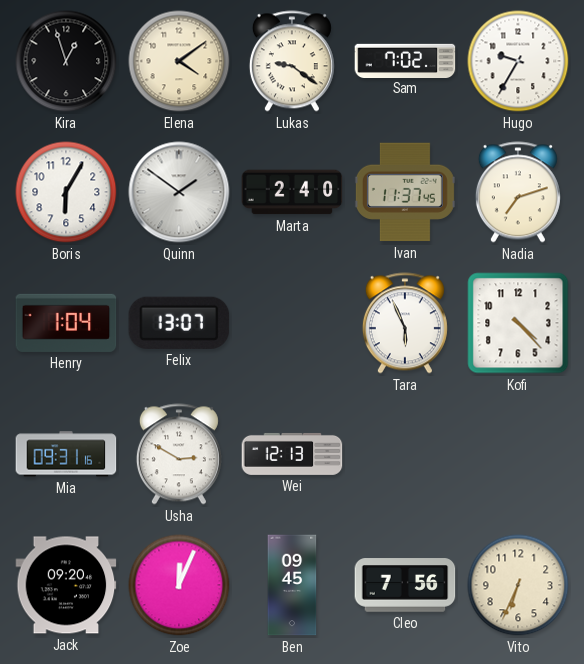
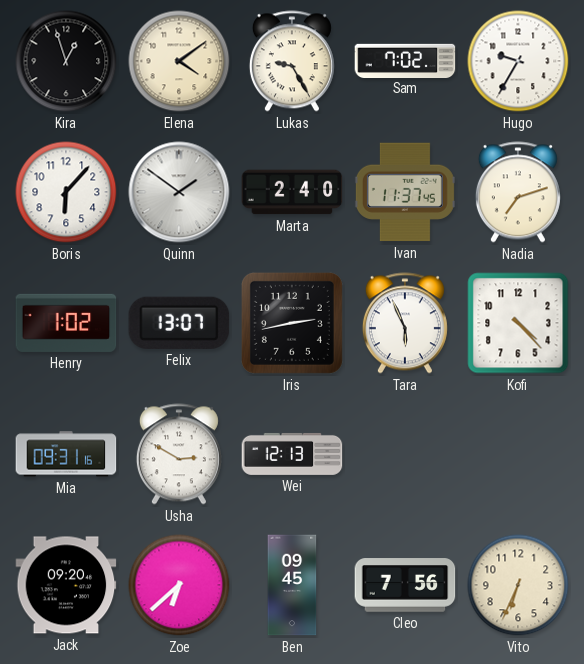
Lukas: 9:21 -> 9:25 (292, 61)
Boris: 6:05 -> 6:07 (66, 192)
Henry: 1:04 -> 1:02 (66, 323)
Iris: none -> 2:43 (292, 323)
Zoe: 12:04 -> 6:38 (179, 585)
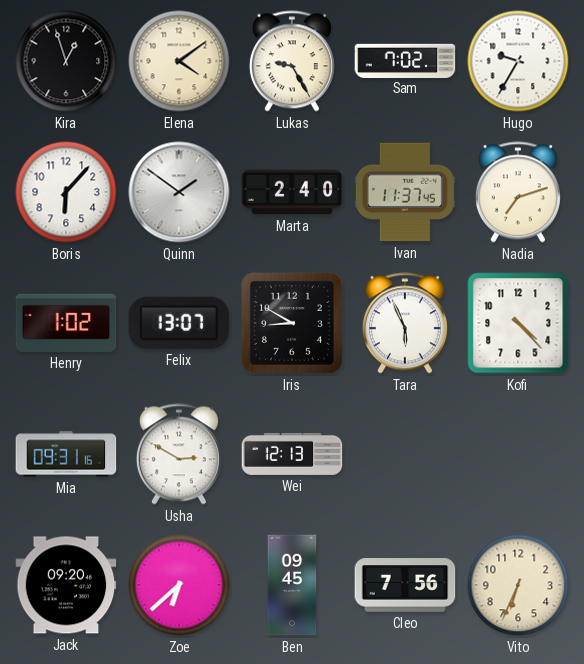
Iris: 2:43 -> 8:50 (292, 323)
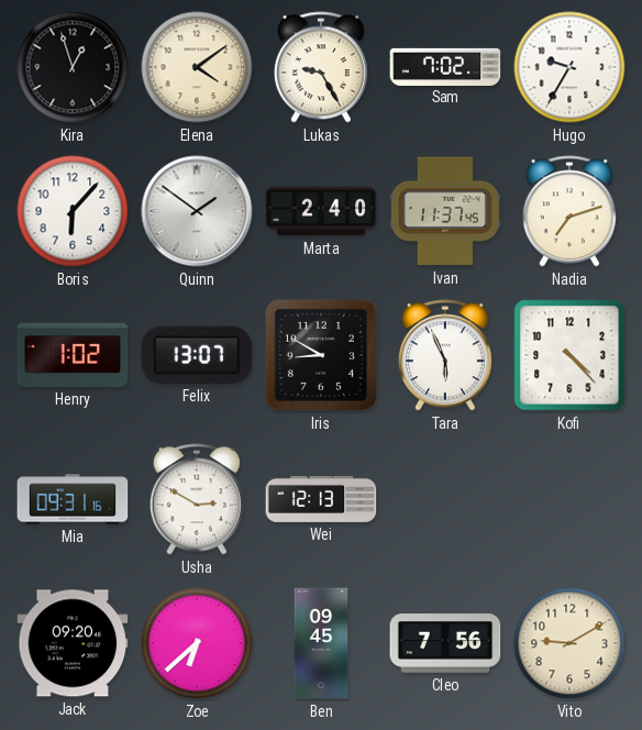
Vito: 6:34 -> 9:10 (569, 643)
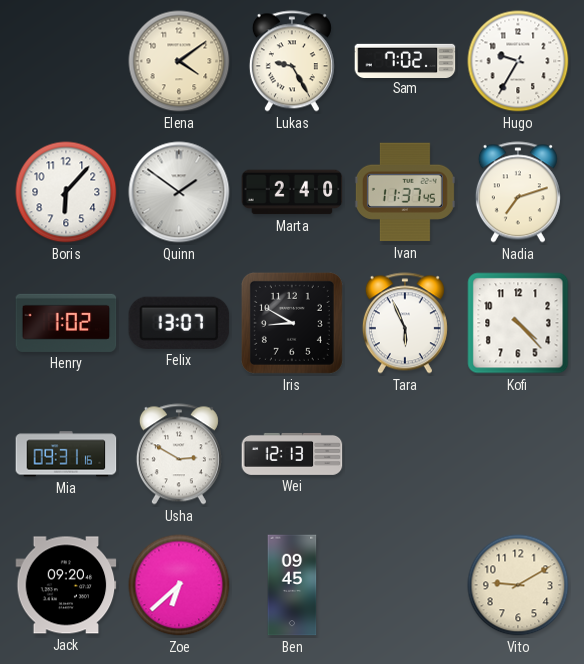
Kira: 12:57 -> none (73, 67)
Cleo: 7:56 -> none (445, 643)
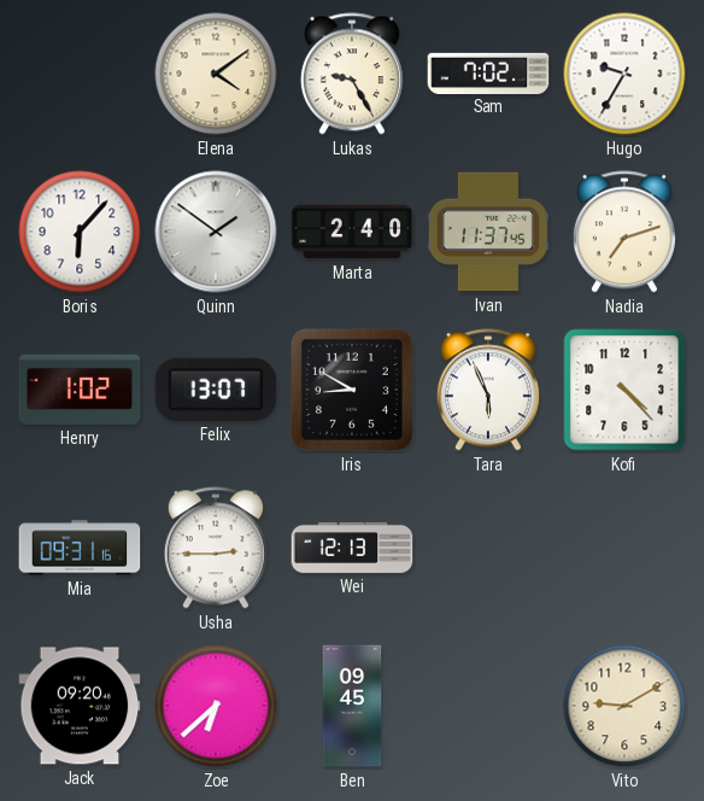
Usha: 2:50 -> 2:45 (216, 548)
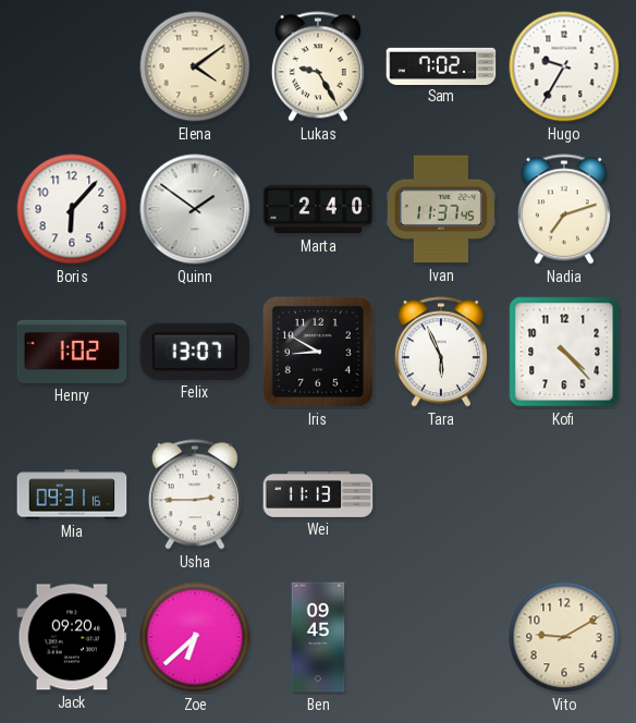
Wei: 12:13 -> 11:13 (318, 494)
